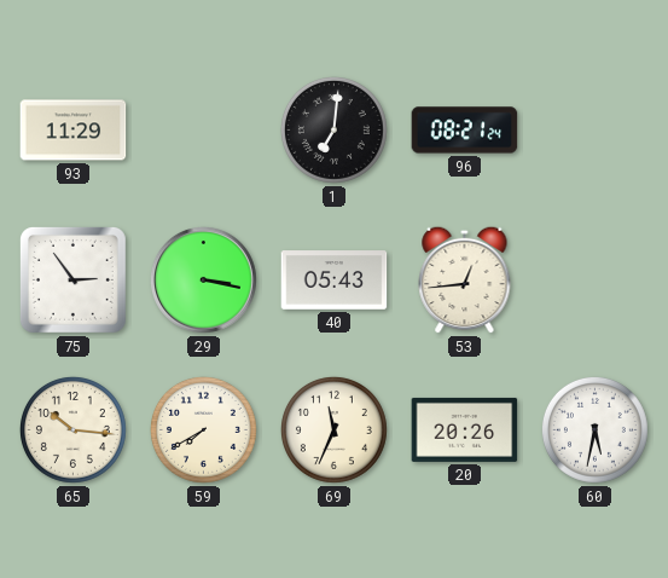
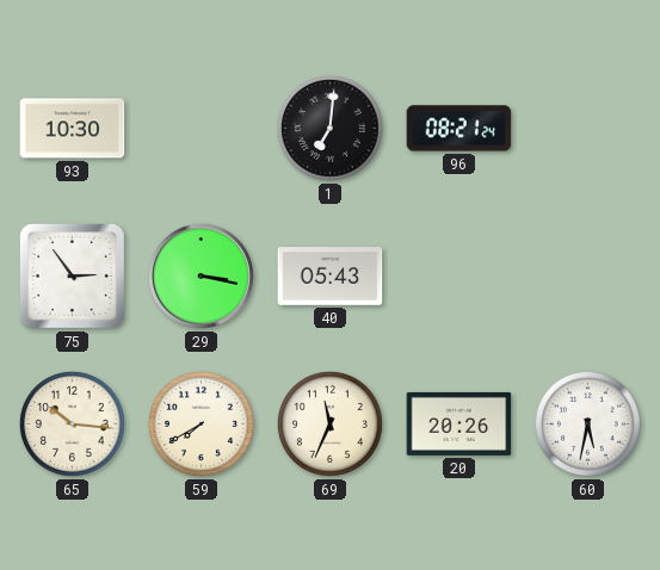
93: 11:29 -> 10:30 (73, 129)
53: 12:44 -> none (465, 279)
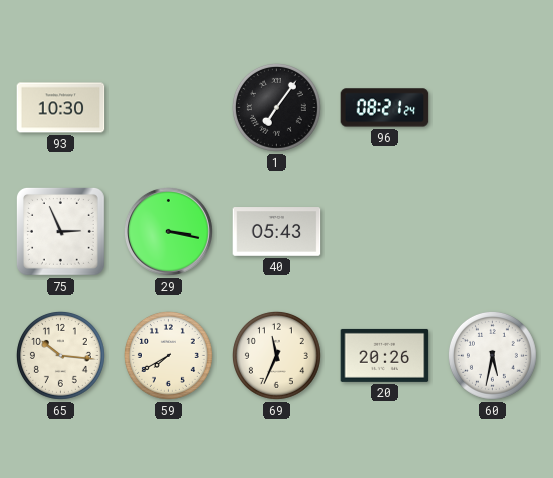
1: 7:01 -> 7:06 (276, 107)
75: 2:54 -> 2:56 (60, 231)
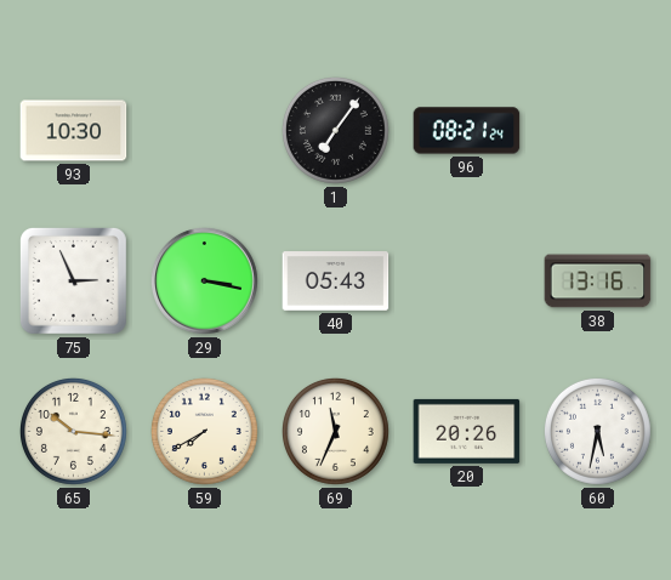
38: none -> 13:16 (598, 282)
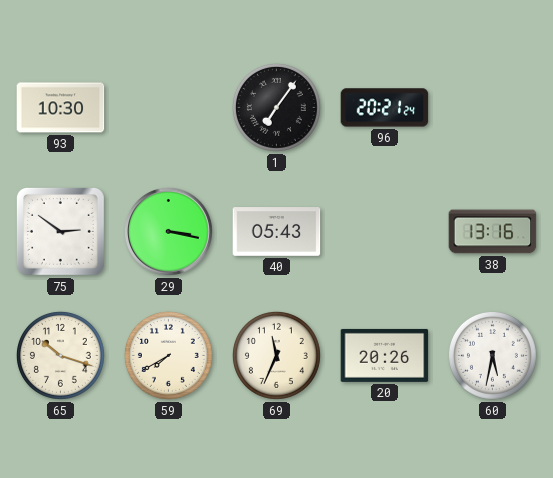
96: 08:21 -> 20:21 (385, 108)
75: 2:56 -> 2:51 (60, 231)
65: 10:16 -> 10:18 (60, 355)
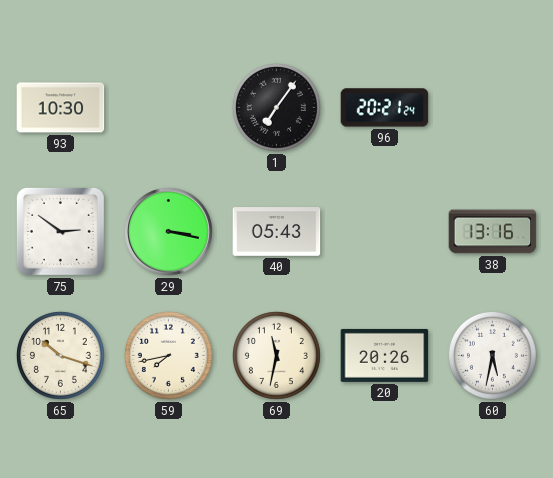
59: 7:40 -> 7:43 (168, 355)
69: 11:34 -> 11:32 (276, 355)
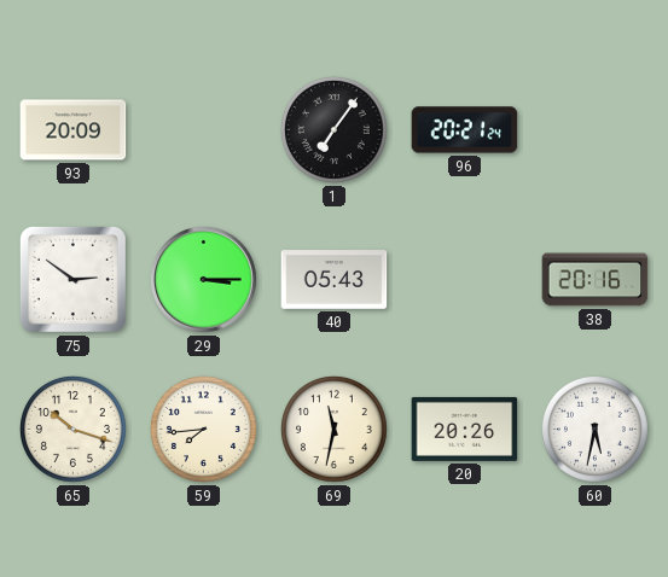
93: 10:30 -> 20:09 (74, 130)
29: 3:17 -> 3:15 (203, 279)
38: 13:16 -> 20:16 (596, 280)
59: 7:43 -> 7:44 (203, 429)
